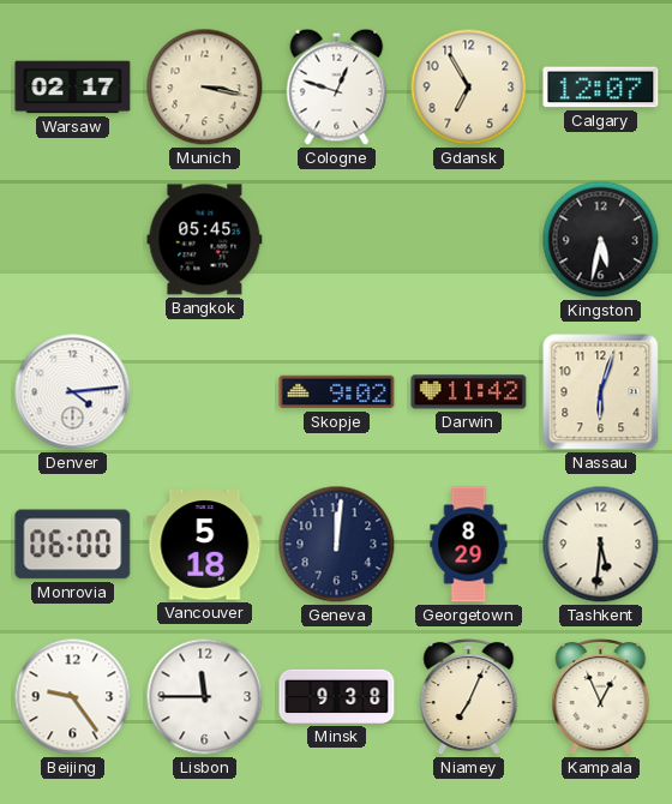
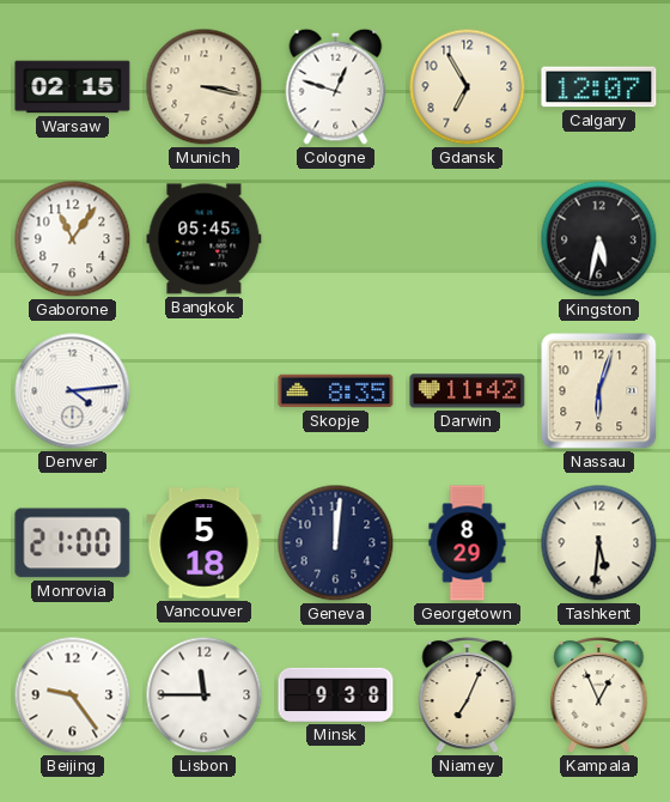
Warsaw: 02:17 -> 02:15 (73, 87)
Gaborone: none -> 11:06 (73, 239)
Skopje: 9:02 -> 8:35 (336, 391)
Monrovia: 06:00 -> 21:00 (73, 543)
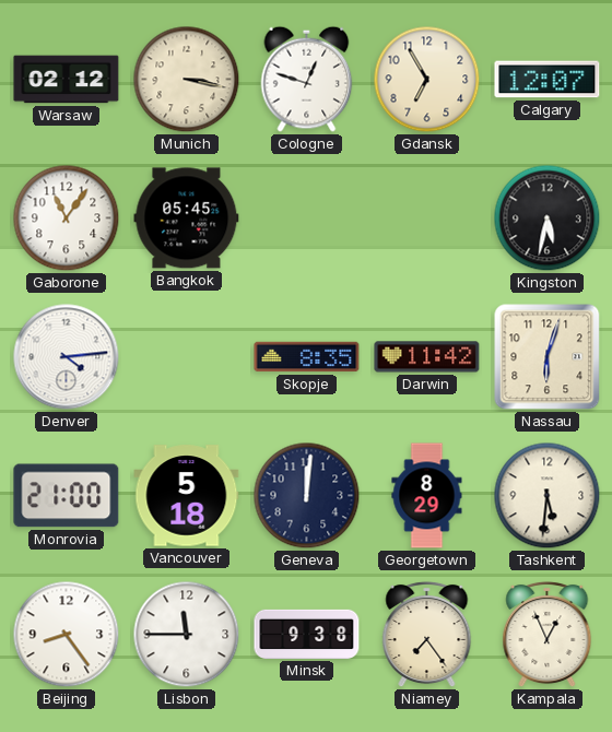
Warsaw: 02:15 -> 02:12 (67, 80)
Beijing: 9:24 -> 8:24 (67, 635)
Niamey: 7:04 -> 7:24 (427, 635)
